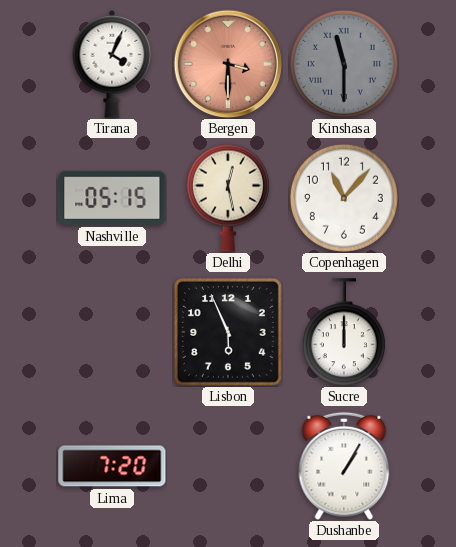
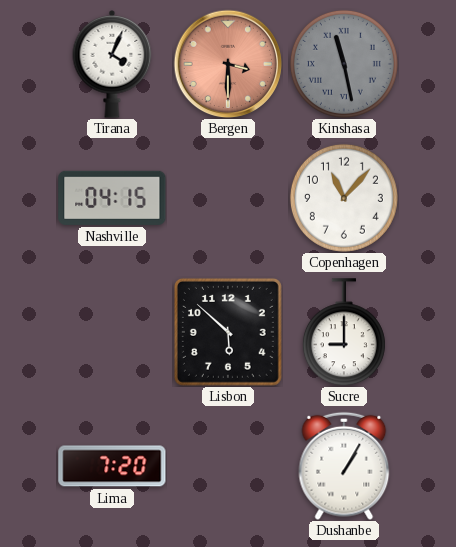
Kinshasa: 11:30 -> 11:28 (344, 64)
Nashville: 05:15 -> 04:15 (112, 198)
Delhi: 12:28 -> none (228, 198)
Lisbon: 5:56 -> 5:52 (228, 332)
Sucre: 12:00 -> 9:00 (344, 332)
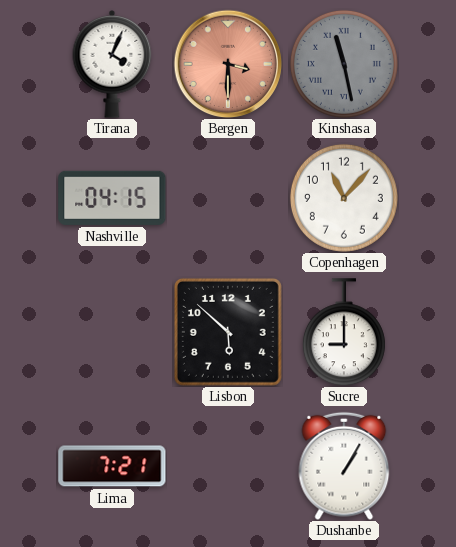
Lima: 7:20 -> 7:21 (112, 466)
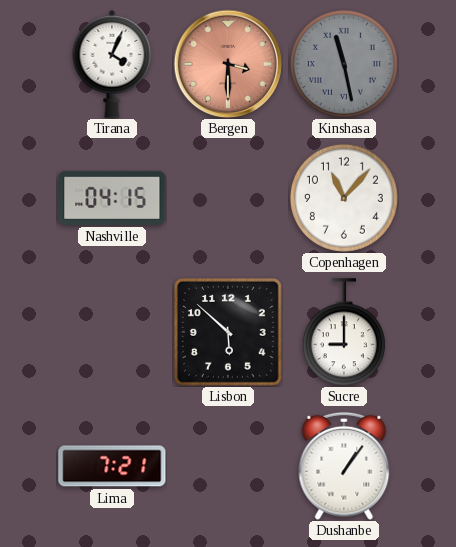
Dushanbe: 1:05 -> 1:06 (344, 466)
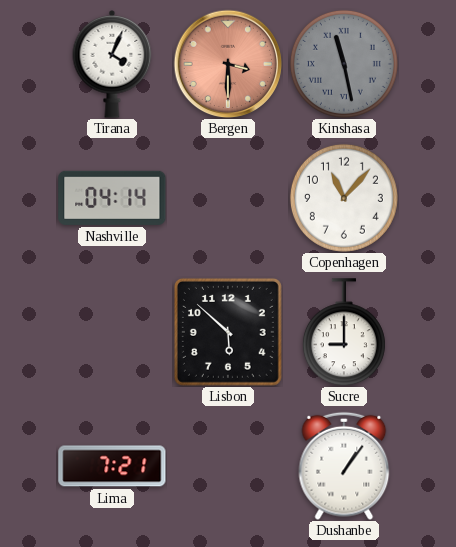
Nashville: 04:15 -> 04:14 (112, 198)
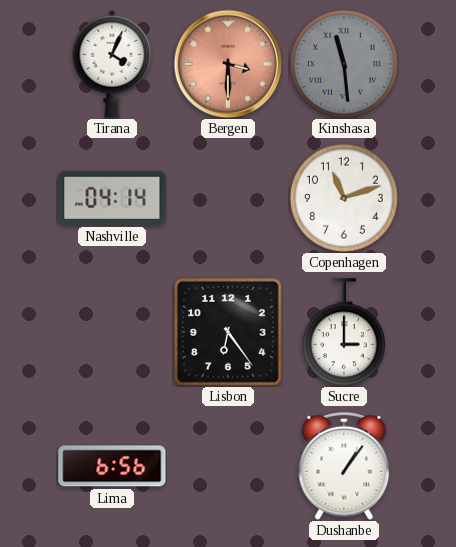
Kinshasa: 11:28 -> 11:29 (344, 64)
Copenhagen: 11:07 -> 11:12 (344, 198)
Lisbon: 5:52 -> 6:24 (228, 332)
Sucre: 9:00 -> 3:00 (344, 332)
Lima: 7:21 -> 6:56 (112, 466)
